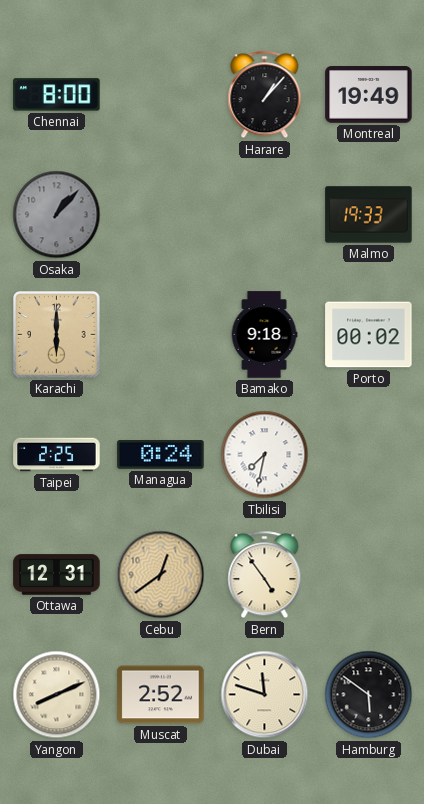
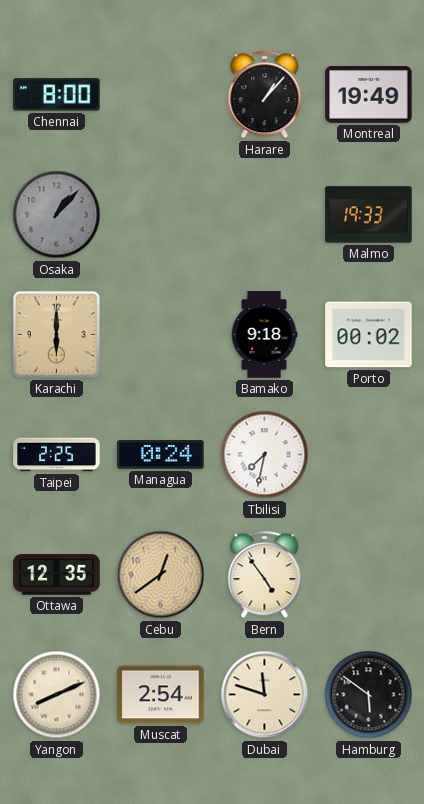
Ottawa: 12:31 -> 12:35 (57, 575)
Muscat: 2:52 -> 2:54 (161, 695)
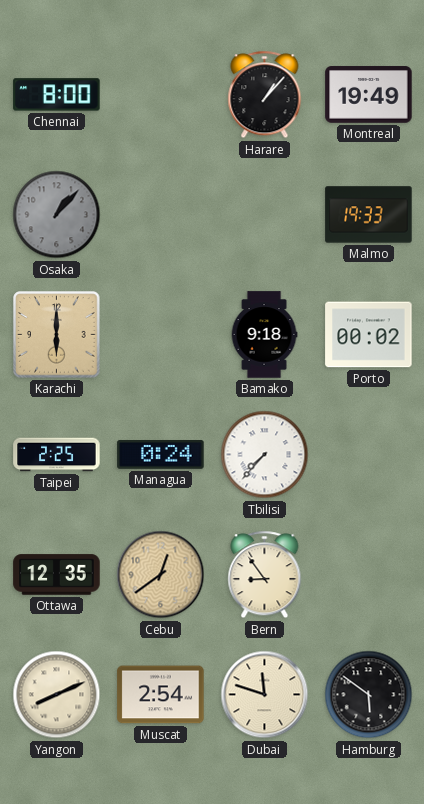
Tbilisi: 7:32 -> 7:37 (265, 455)
Bern: 4:54 -> 8:54 (265, 575)
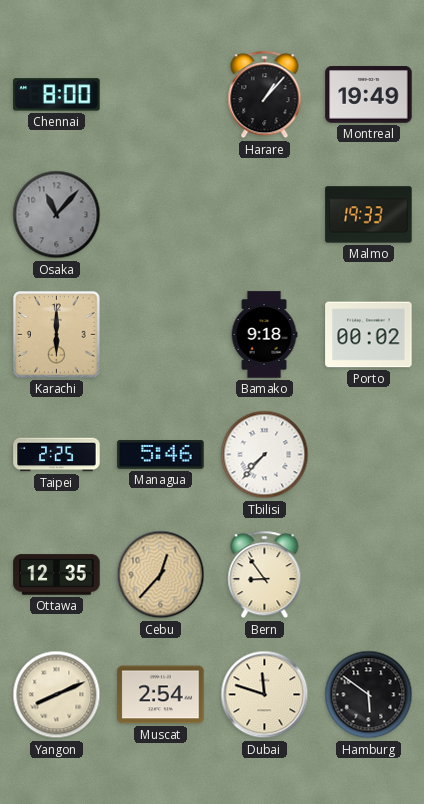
Osaka: 1:07 -> 11:07 (57, 215)
Managua: 0:24 -> 5:46 (161, 455)
Cebu: 12:39 -> 12:37 (161, 575)
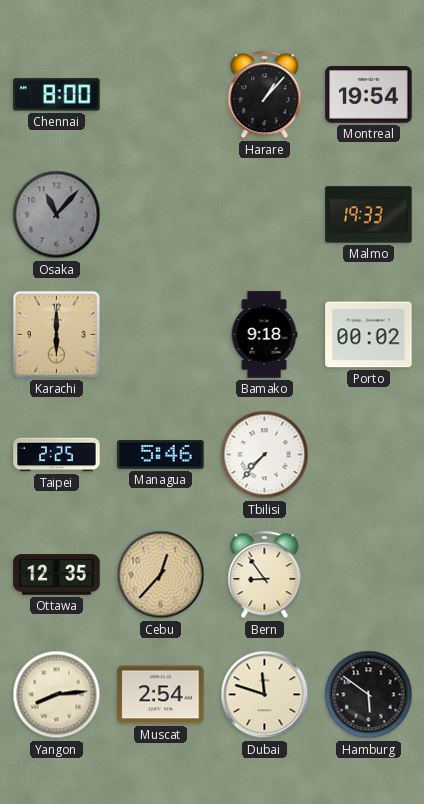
Montreal: 19:49 -> 19:54 (369, 95)
Yangon: 8:11 -> 8:14 (57, 695)
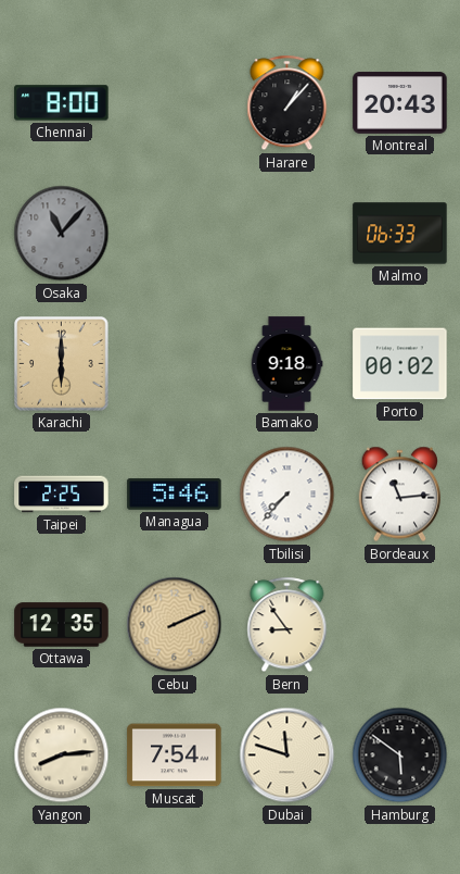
Montreal: 19:54 -> 20:43 (400, 103)
Malmo: 19:33 -> 06:33 (400, 234)
Bordeaux: none -> 11:14 (400, 495)
Cebu: 12:37 -> 2:11 (175, 625)
Muscat: 2:54 -> 7:54 (175, 756)
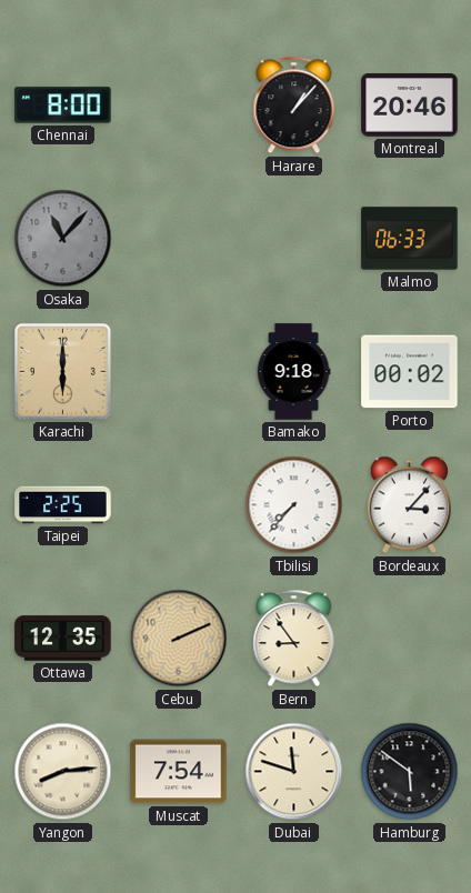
Montreal: 20:43 -> 20:46 (410, 106)
Managua: 5:46 -> none (175, 495)
Bordeaux: 11:14 -> 3:07 (410, 505)
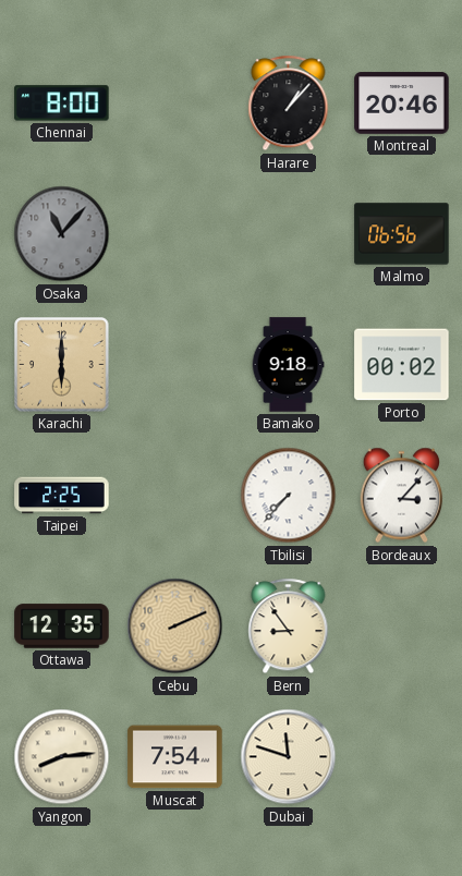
Malmo: 06:33 -> 06:56 (402, 234)
Hamburg: 5:51 -> none (410, 772)
